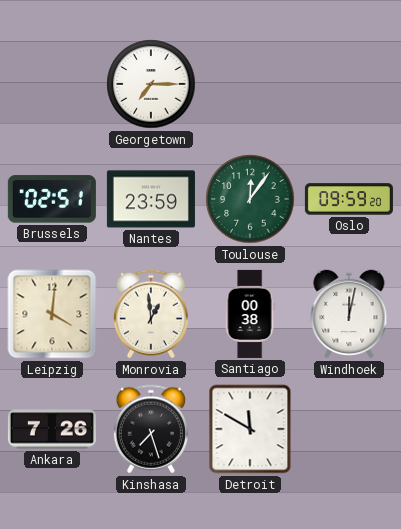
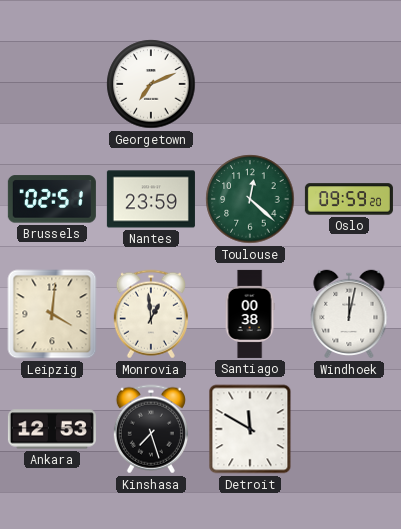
Georgetown: 7:15 -> 7:11 (151, 84)
Toulouse: 12:06 -> 12:22 (250, 199)
Ankara: 7:26 -> 12:53 (52, 429)
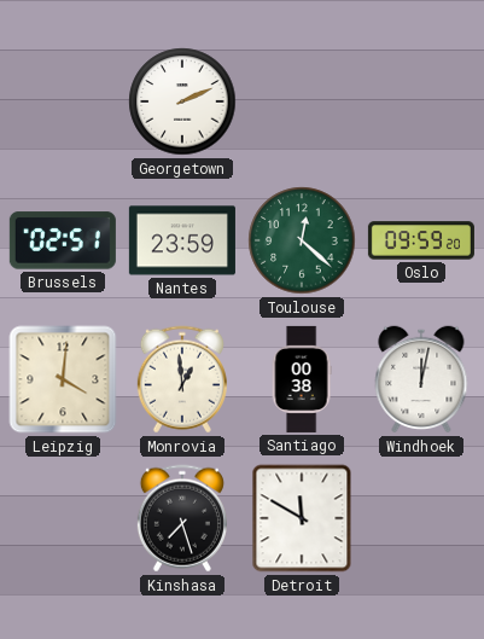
Georgetown: 7:11 -> 2:11 (182, 101)
Ankara: 12:53 -> none (52, 429)
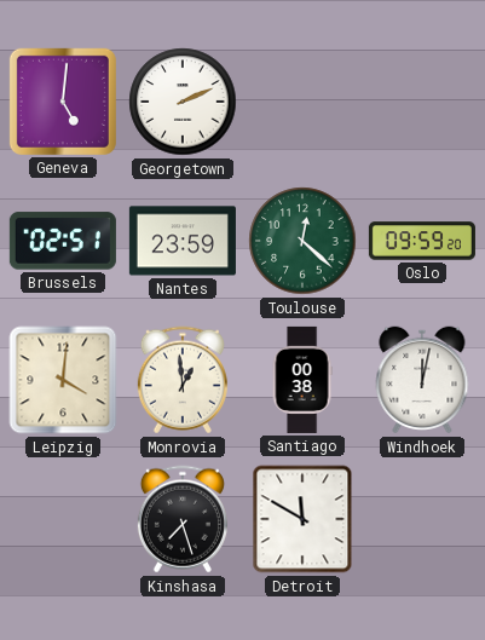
Geneva: none -> 5:01 (63, 102)
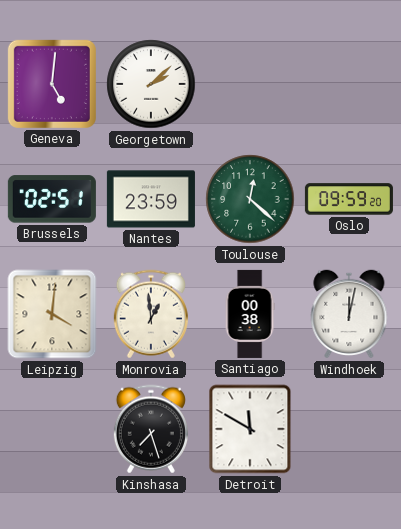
Georgetown: 2:11 -> 2:08 (151, 84)
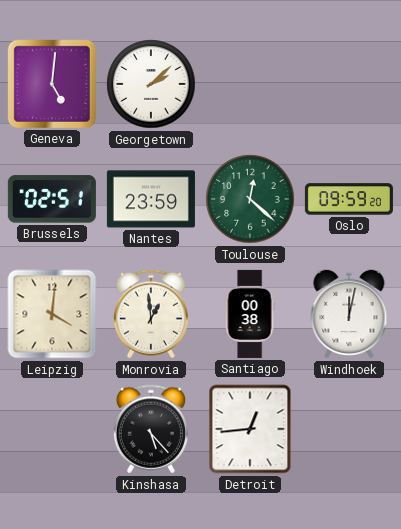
Kinshasa: 7:27 -> 5:23 (151, 429)
Detroit: 11:50 -> 12:44 (250, 429)
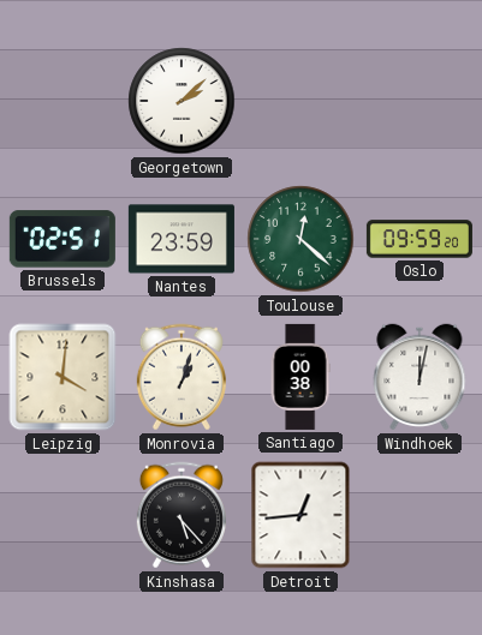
Geneva: 5:01 -> none (52, 84)
Monrovia: 12:59 -> 1:03 (182, 377)
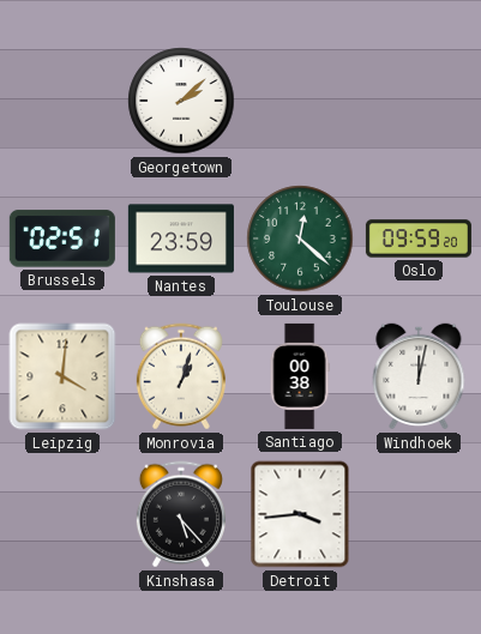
Detroit: 12:44 -> 3:44 (300, 514)
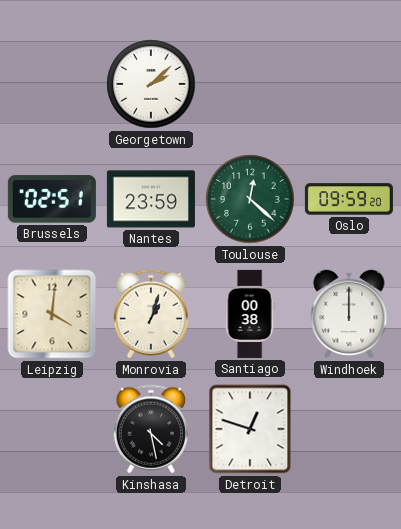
Windhoek: 12:02 -> 12:00 (349, 314)
Kinshasa: 5:23 -> 4:28 (151, 429)
Detroit: 3:44 -> 12:48 (250, 429)
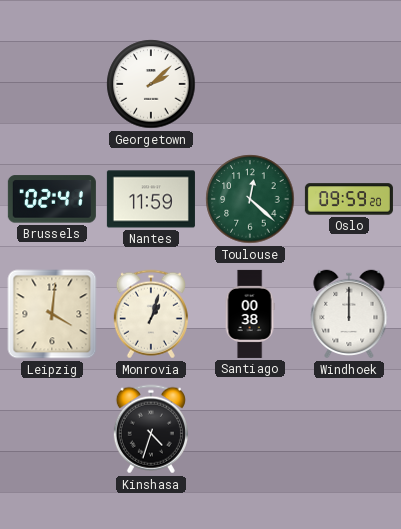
Brussels: 02:51 -> 02:41 (52, 199)
Nantes: 23:59 -> 11:59 (151, 199)
Kinshasa: 4:28 -> 4:33 (151, 429)
Detroit: 12:48 -> none (250, 429)
